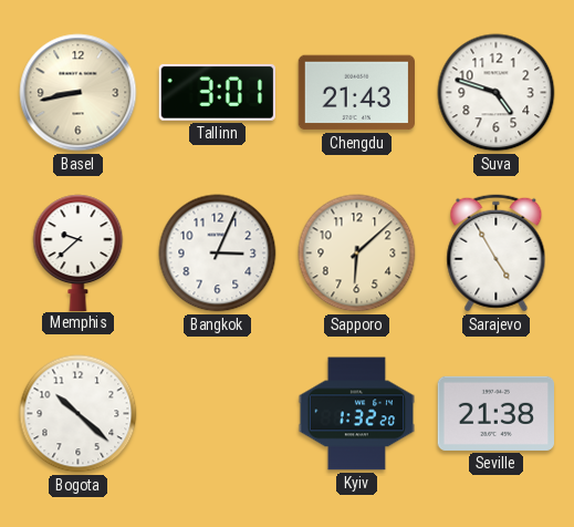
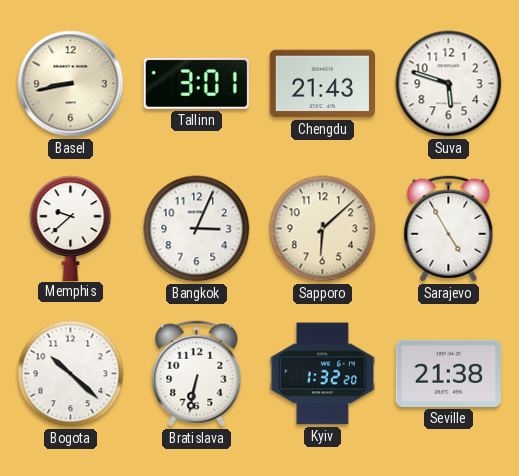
Suva: 4:48 -> 5:48 (449, 84)
Bratislava: none -> 6:32 (197, 374)
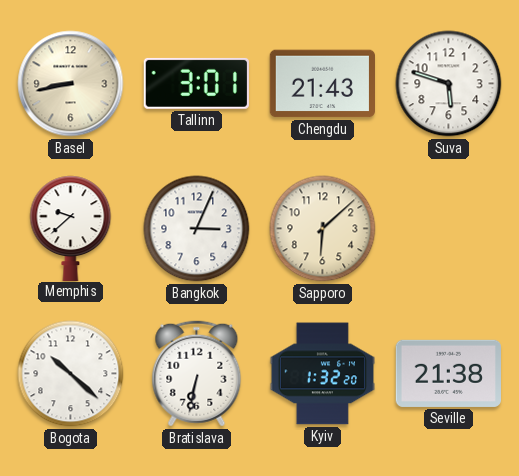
Sarajevo: 4:55 -> none (449, 229)
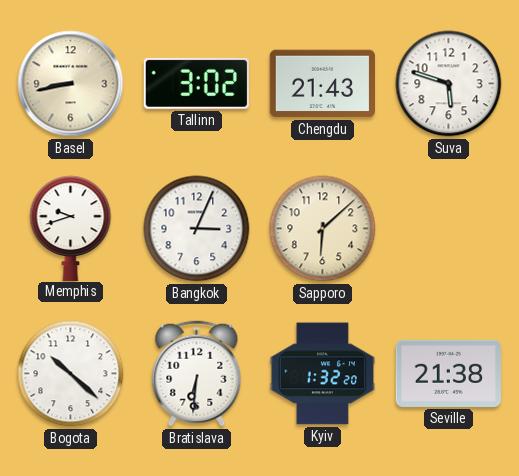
Tallinn: 3:01 -> 3:02 (196, 83)
Memphis: 9:38 -> 9:42 (71, 228)
Bratislava: 6:32 -> 6:31 (197, 374)
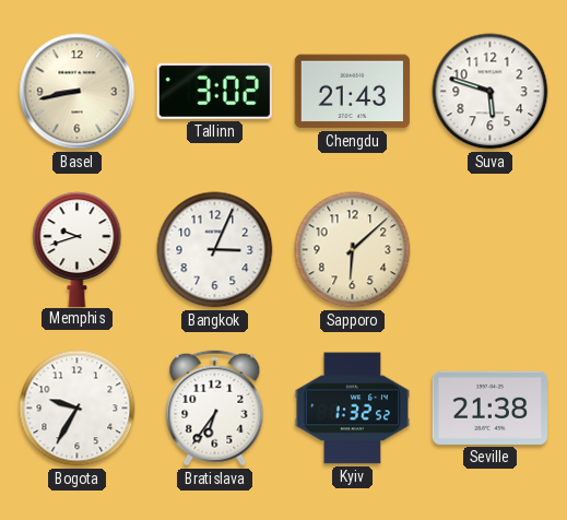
Bogota: 10:22 -> 9:35 (78, 409)
Bratislava: 6:31 -> 6:36 (215, 409)
Kyiv: 1:32:20 -> 1:32:52 (353, 409)
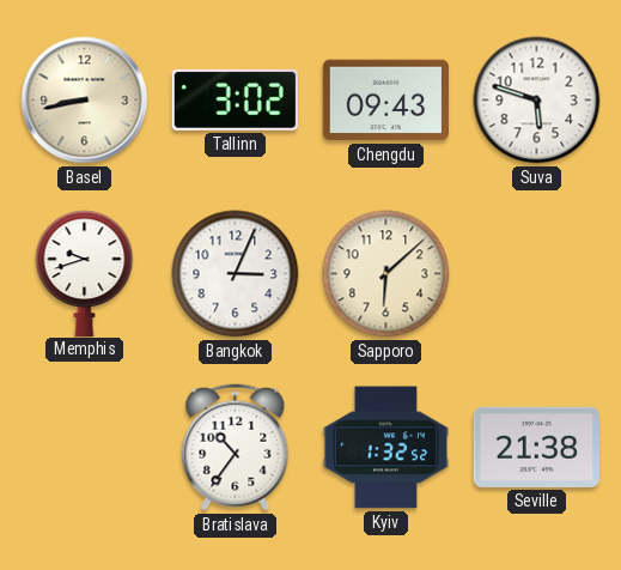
Chengdu: 21:43 -> 09:43 (385, 101)
Bogota: 9:35 -> none (78, 409)
Bratislava: 6:36 -> 10:36 (236, 448)
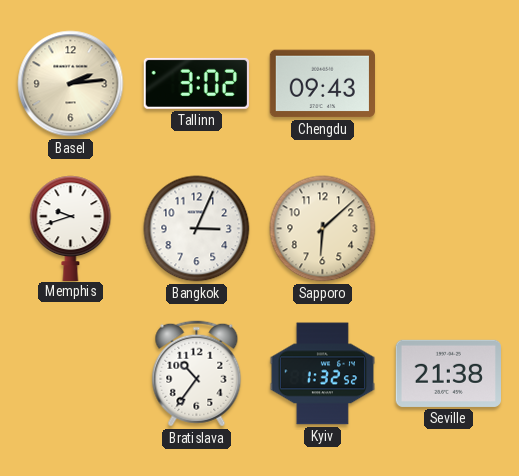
Basel: 8:43 -> 2:14 (71, 84)
Suva: 5:48 -> none (537, 101)
